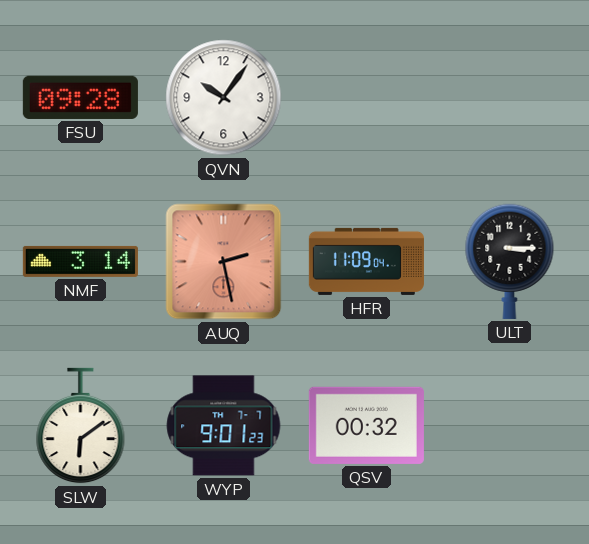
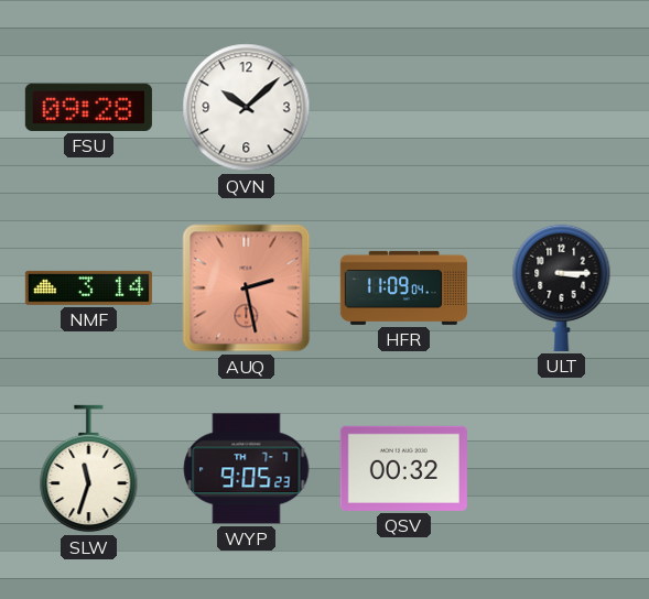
QVN: 10:06 -> 10:08 (247, 108)
SLW: 6:09 -> 11:33 (89, 469)
WYP: 9:01 -> 9:05 (247, 469)
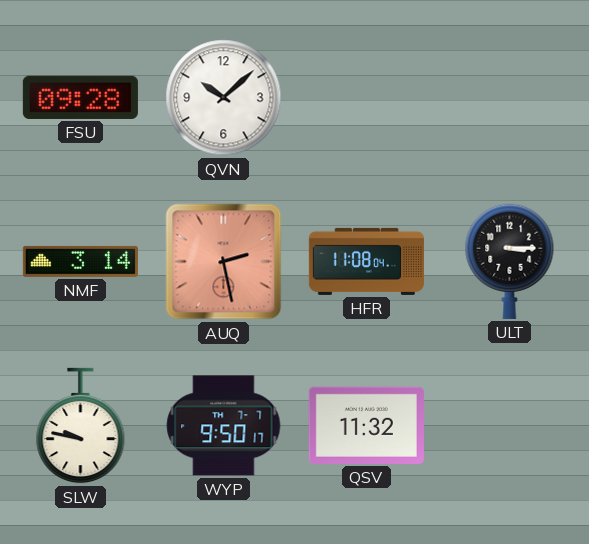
HFR: 11:09 -> 11:08 (366, 261)
SLW: 11:33 -> 9:47 (81, 426)
WYP: 9:05 -> 9:50 (224, 426)
QSV: 00:32 -> 11:32 (366, 425)
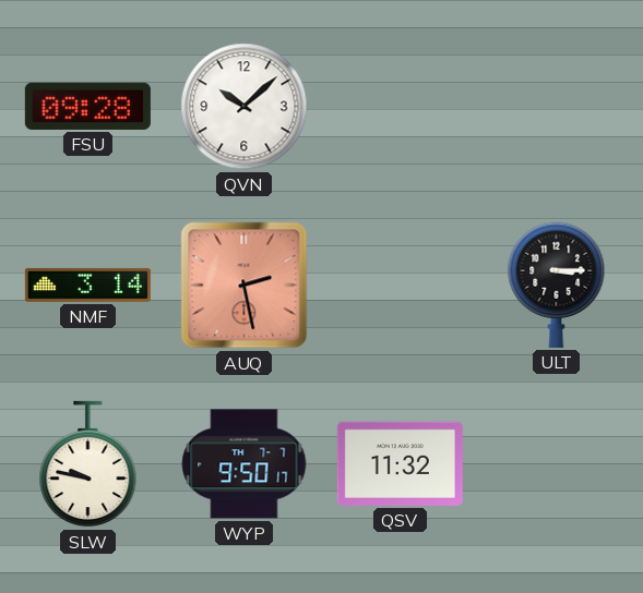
HFR: 11:08 -> none (366, 261)
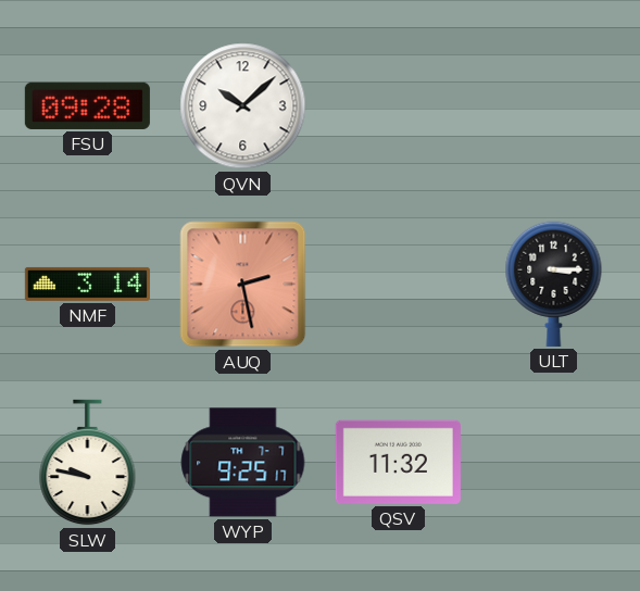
WYP: 9:50 -> 9:25 (243, 463)
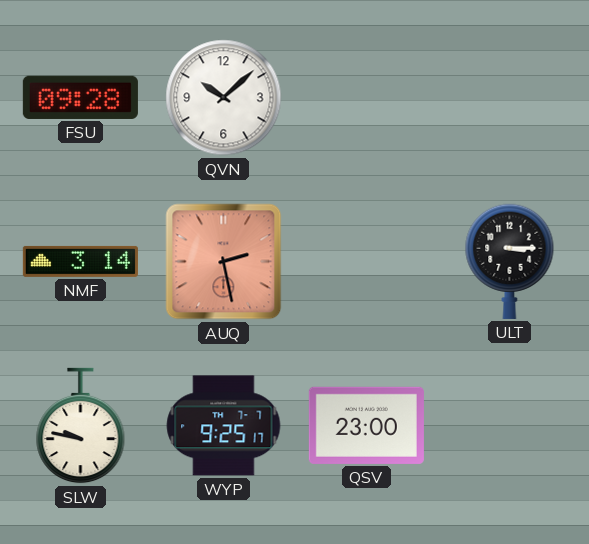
QSV: 11:32 -> 23:00 (366, 425)
